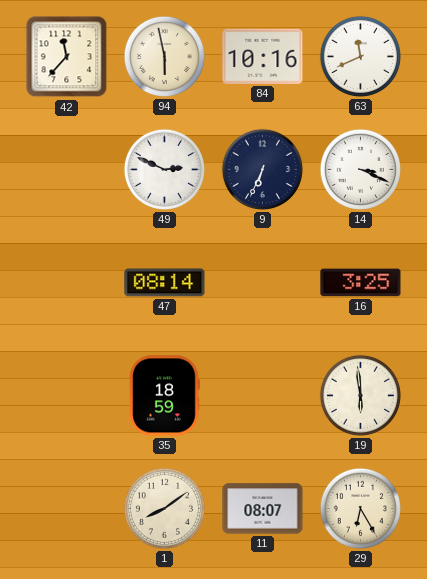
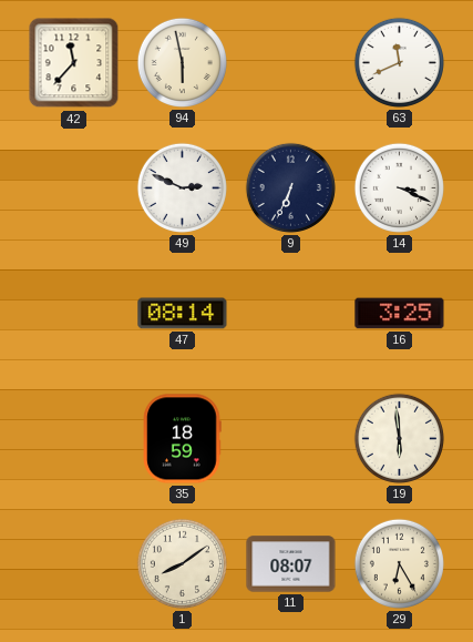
84: 10:16 -> none (263, 56)
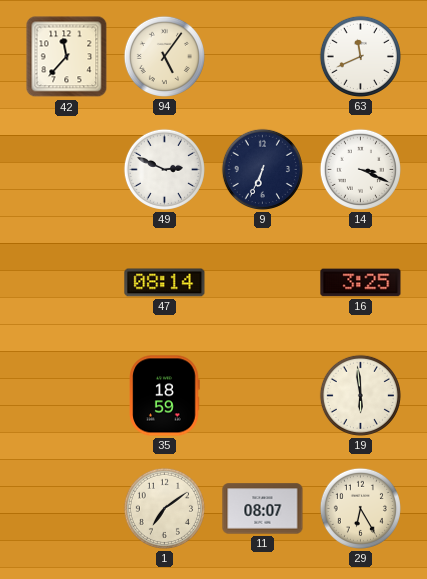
94: 5:58 -> 5:06 (164, 56)
1: 8:09 -> 7:09 (164, 508)
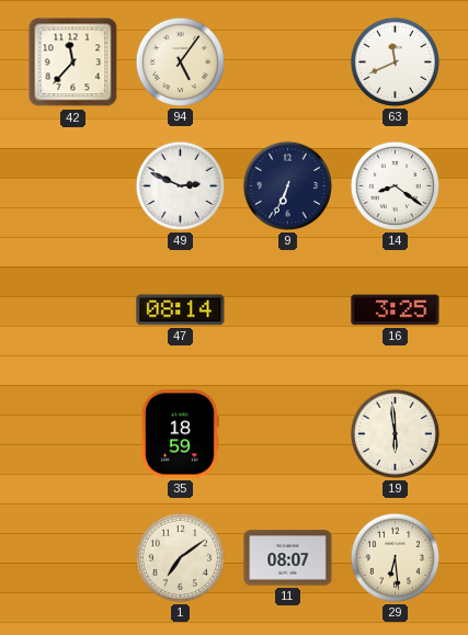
14: 3:19 -> 8:21 (395, 185)
29: 6:25 -> 6:29 (395, 557)
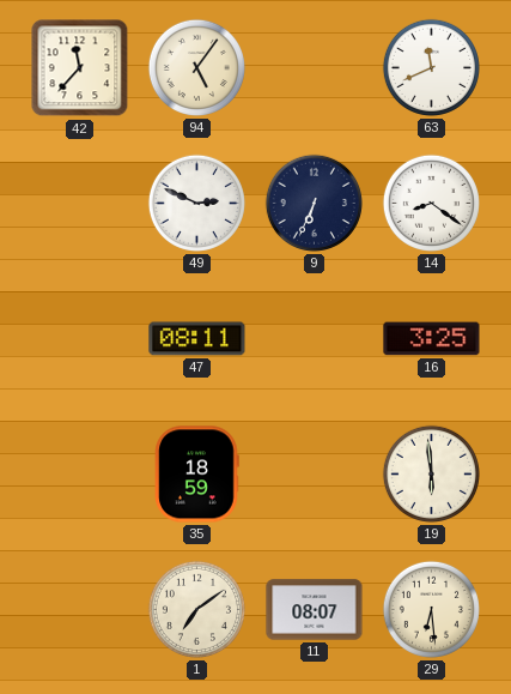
47: 08:14 -> 08:11 (197, 339)
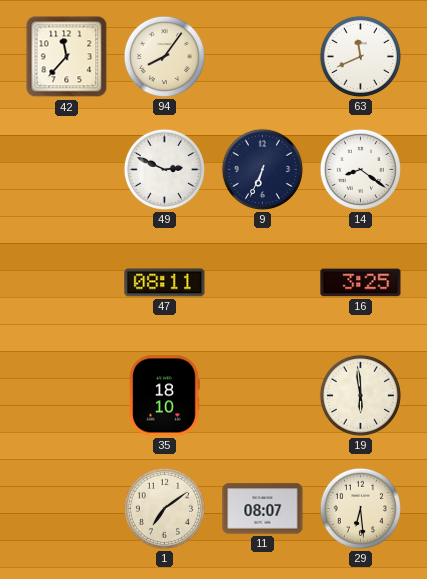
94: 5:06 -> 8:06 (164, 56)
35: 18:59 -> 18:10 (165, 396)
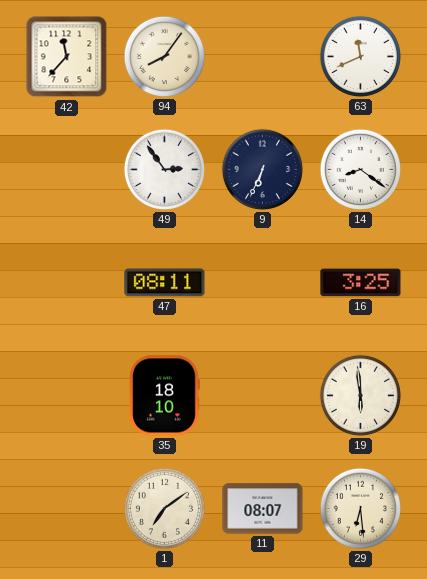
49: 2:49 -> 2:54 (164, 169)
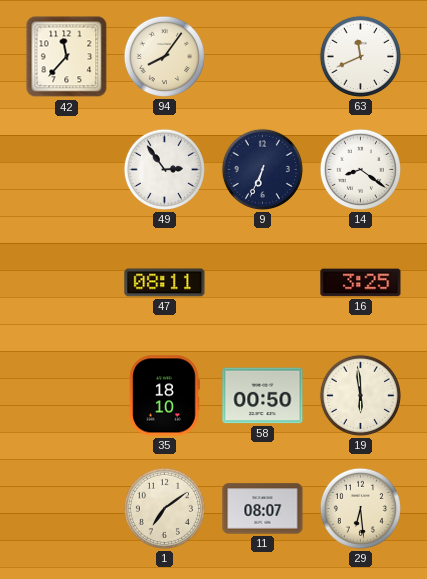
58: none -> 00:50 (263, 396)
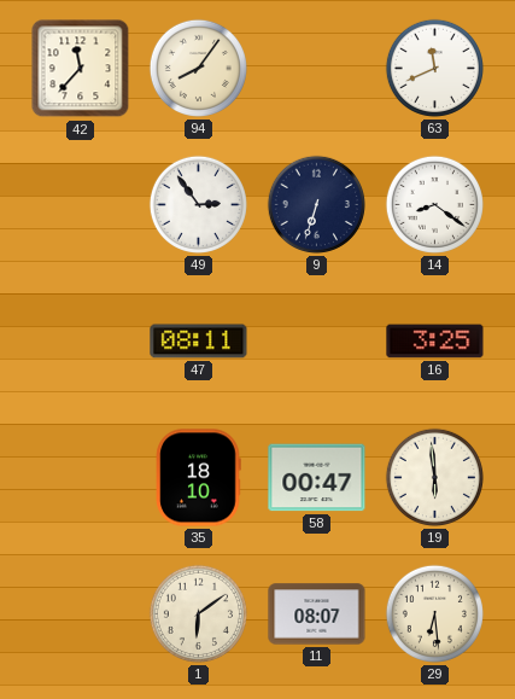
9: 6:34 -> 6:33 (316, 204)
58: 00:50 -> 00:47 (317, 478)
1: 7:09 -> 6:09 (198, 613)
